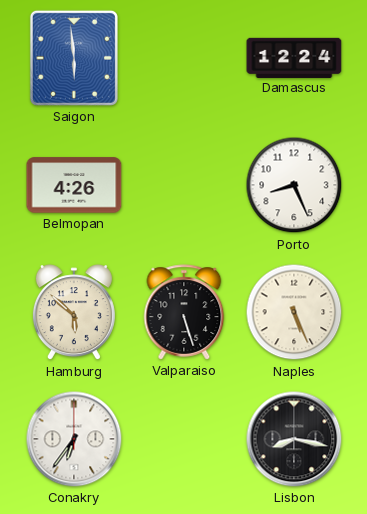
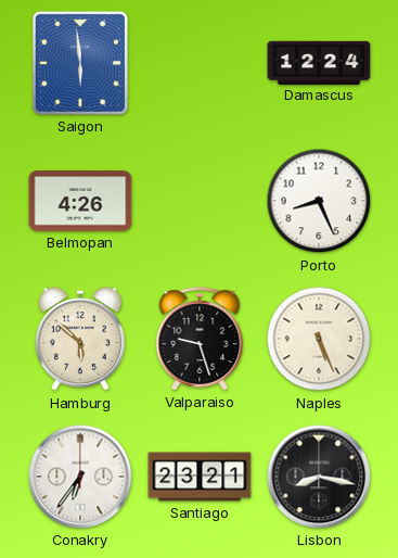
Valparaiso: 5:27 -> 9:27 (200, 339)
Santiago: none -> 23:21 (200, 477)
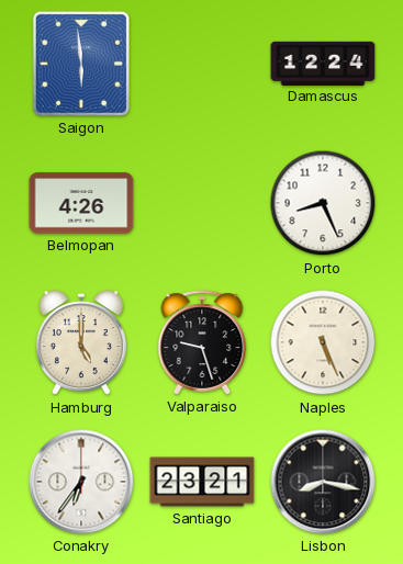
Hamburg: 5:52 -> 5:00 (81, 343)
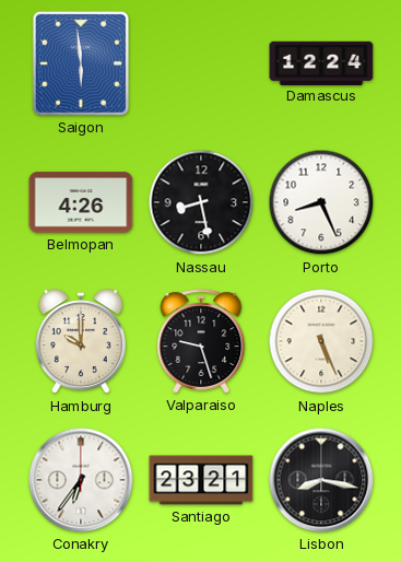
Nassau: none -> 8:28 (201, 202)
Hamburg: 5:00 -> 10:00 (81, 342)
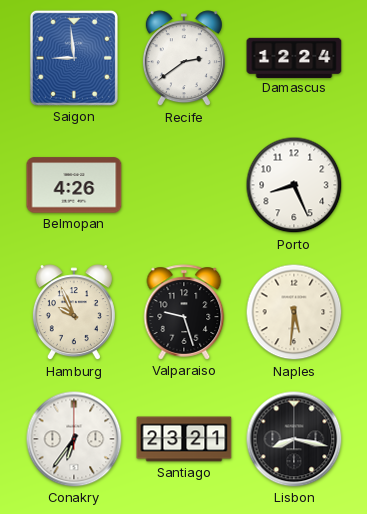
Saigon: 5:59 -> 8:59 (74, 58)
Recife: none -> 2:39 (184, 59)
Nassau: 8:28 -> none (201, 202)
Hamburg: 10:00 -> 9:56 (74, 313)
Naples: 5:26 -> 5:31 (294, 312)
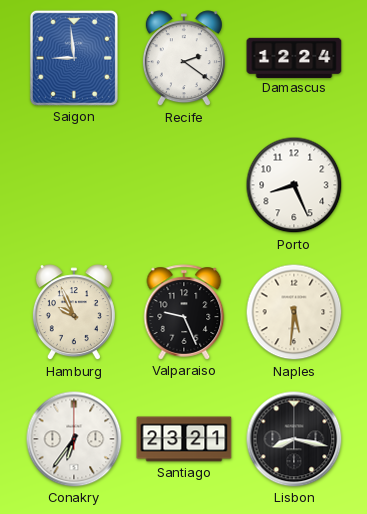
Recife: 2:39 -> 2:21 (184, 59)
Belmopan: 4:26 -> none (74, 185)
Valparaiso: 9:27 -> 9:26 (184, 312)
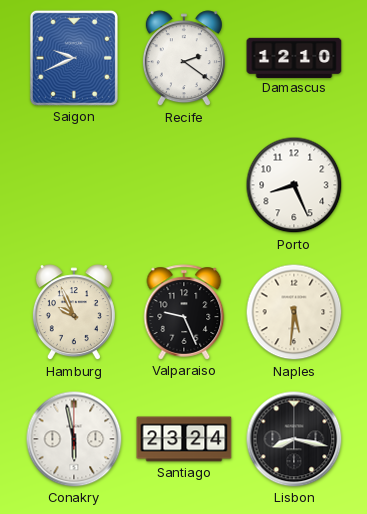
Saigon: 8:59 -> 9:41 (74, 58)
Damascus: 12:24 -> 12:10 (294, 57)
Conakry: 6:36 -> 5:58 (74, 439)
Santiago: 23:21 -> 23:24 (184, 439)
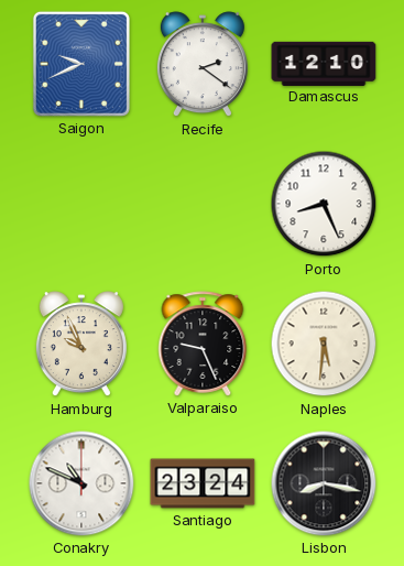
Conakry: 5:58 -> 10:49 (81, 483)
